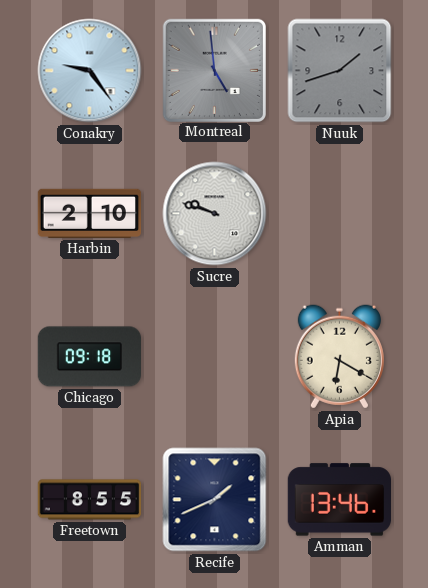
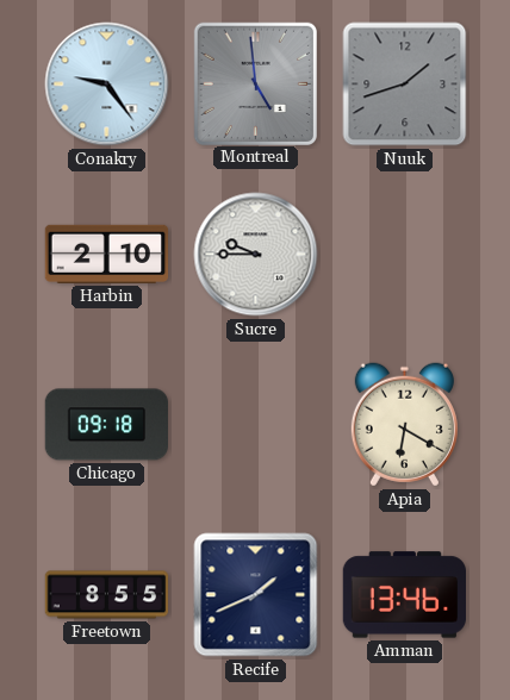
Sucre: 9:48 -> 9:45 (256, 255)
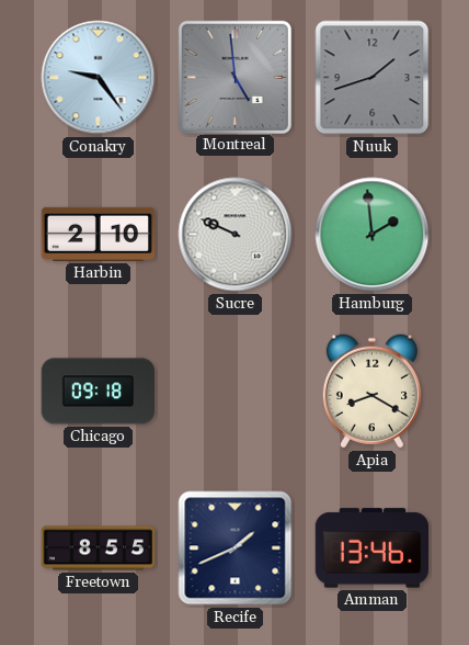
Sucre: 9:45 -> 9:49 (236, 235)
Hamburg: none -> 1:59 (373, 235)
Apia: 6:20 -> 8:20 (371, 392)
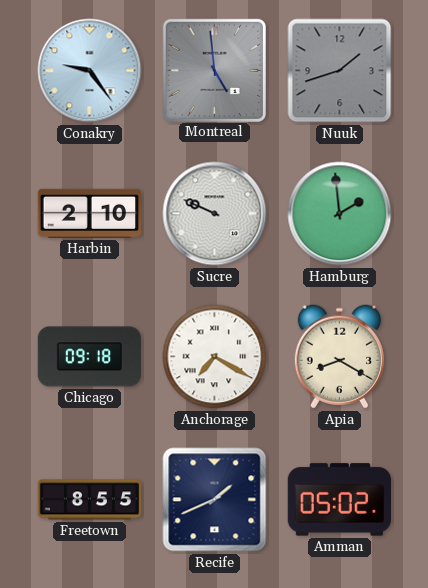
Anchorage: none -> 7:20 (215, 357)
Amman: 13:46 -> 05:02 (339, 500)
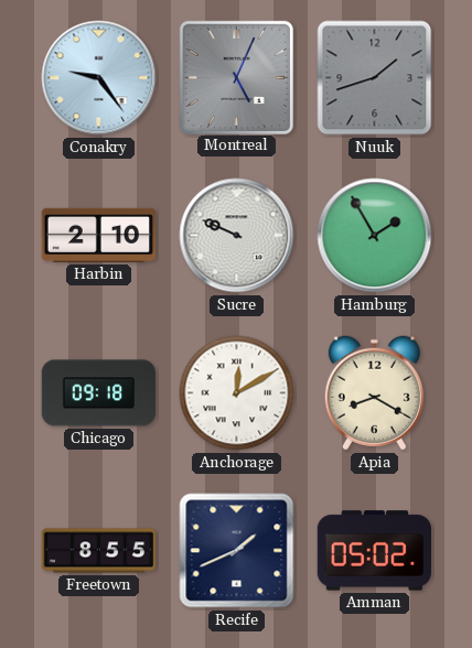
Montreal: 4:59 -> 5:04 (236, 77)
Hamburg: 1:59 -> 1:55 (375, 236)
Anchorage: 7:20 -> 12:10 (237, 393)
